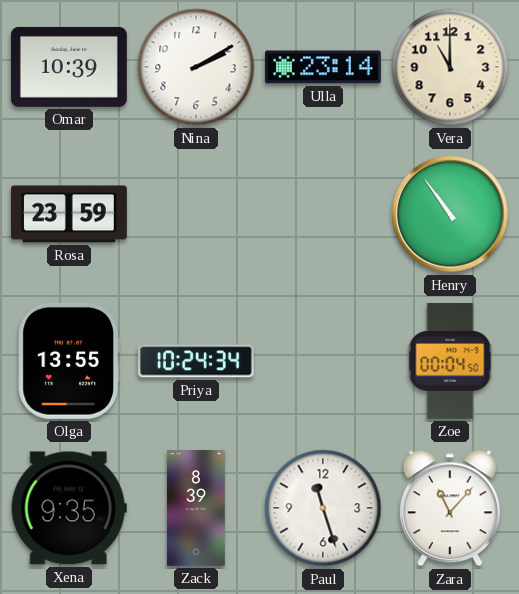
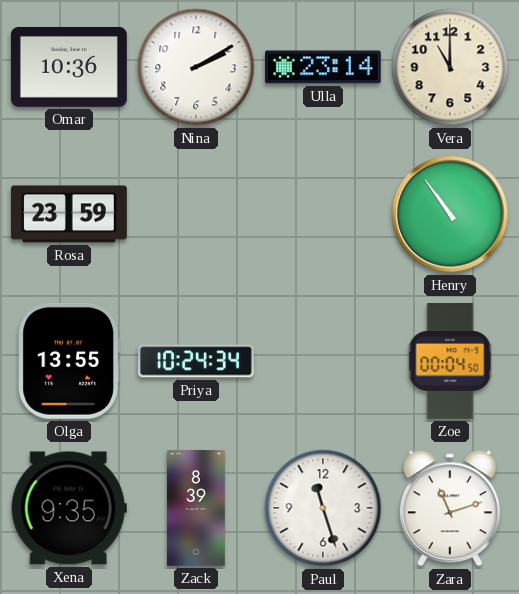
Omar: 10:39 -> 10:36 (69, 67)
Zara: 11:07 -> 11:12 (450, 508)
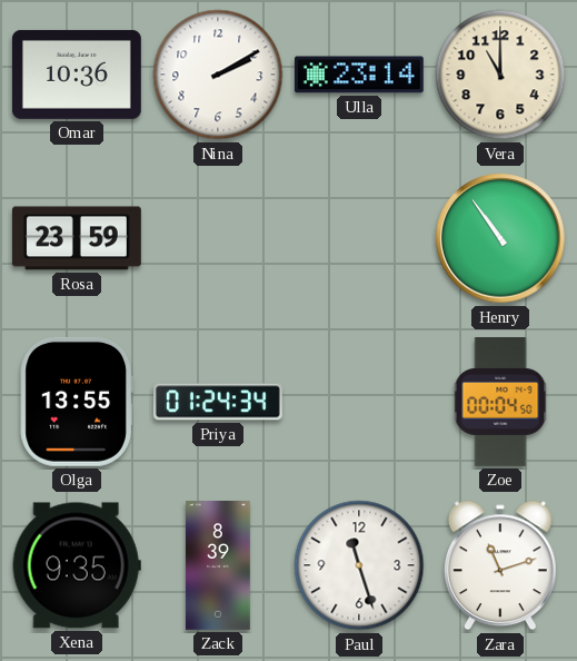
Priya: 10:24 -> 01:24 (218, 402)
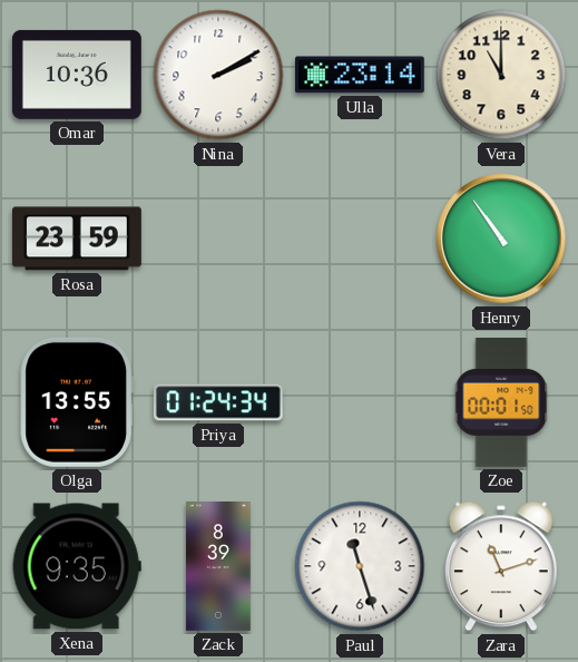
Zoe: 00:04 -> 00:01 (501, 403)
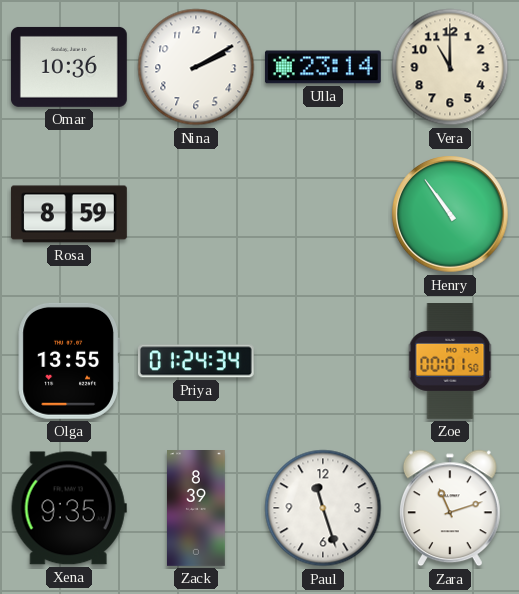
Rosa: 23:59 -> 8:59 (69, 214)
